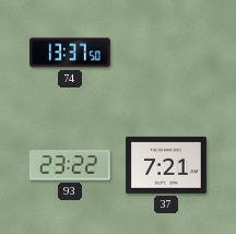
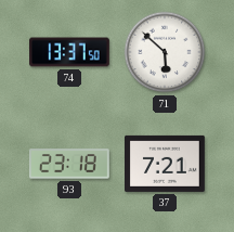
71: none -> 5:52 (165, 52)
93: 23:22 -> 23:18 (69, 164)
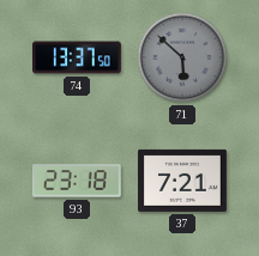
71 dial: white -> grey (182, 57)
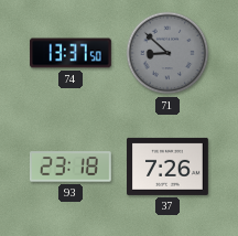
71: 5:52 -> 8:52 (167, 53)
37: 7:21 -> 7:26 (169, 167)
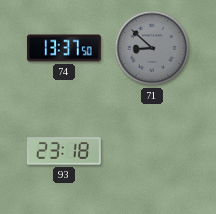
37: 7:26 -> none (169, 167)
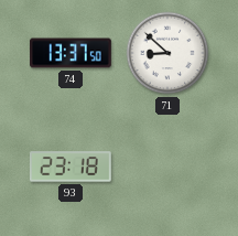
71 dial: grey -> white (167, 53)
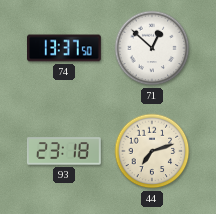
71: 8:52 -> 12:52 (152, 48)
44: none -> 7:12 (152, 151)
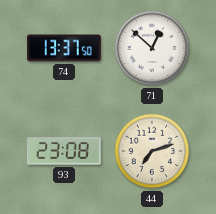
93: 23:18 -> 23:08 (64, 151)
